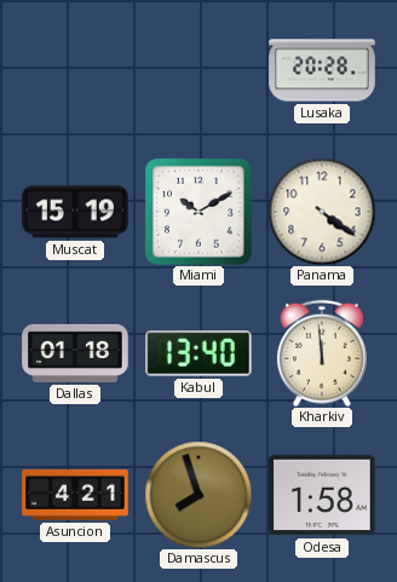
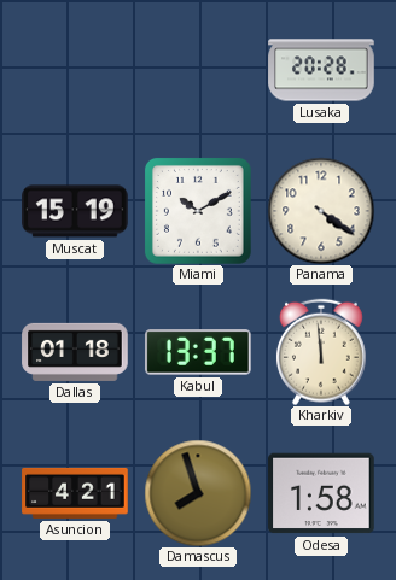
Kabul: 13:40 -> 13:37 (199, 352)
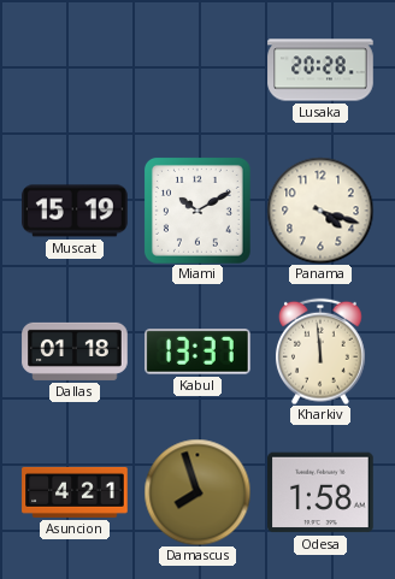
Panama: 4:21 -> 4:18 (320, 211)
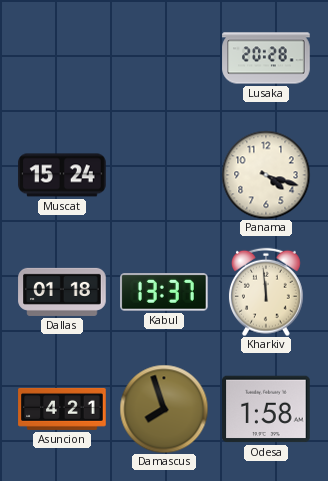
Muscat: 15:19 -> 15:24 (62, 175)
Miami: 10:10 -> none (197, 211)
